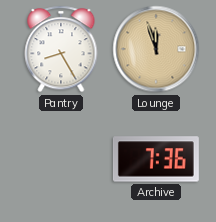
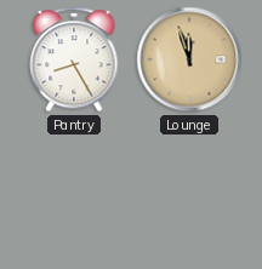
Archive: 7:36 -> none (156, 159)
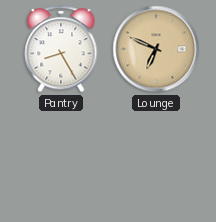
Lounge: 11:57 -> 6:49 (156, 49)
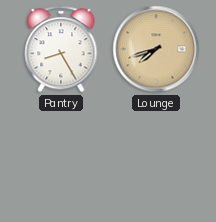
Lounge: 6:49 -> 7:42 (156, 49)
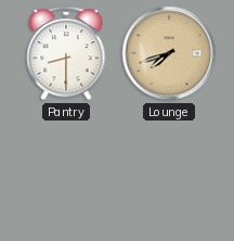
Pantry: 8:25 -> 8:30 (66, 53)
